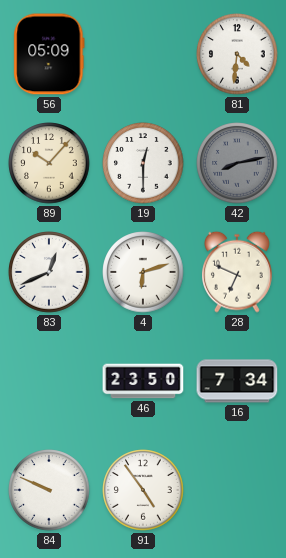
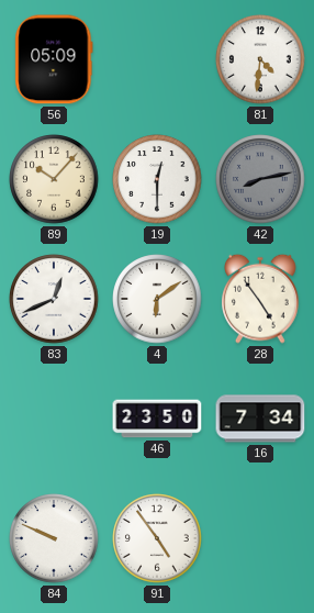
4: 6:12 -> 6:09 (157, 299)
28: 6:49 -> 4:54 (261, 299)
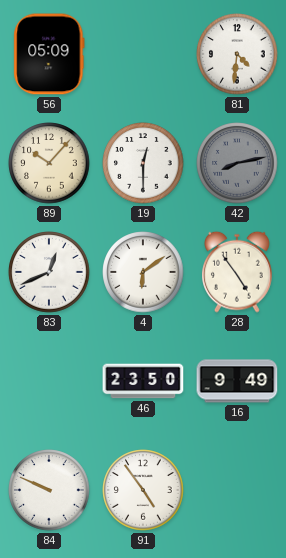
16: 7:34 -> 9:49 (237, 381)
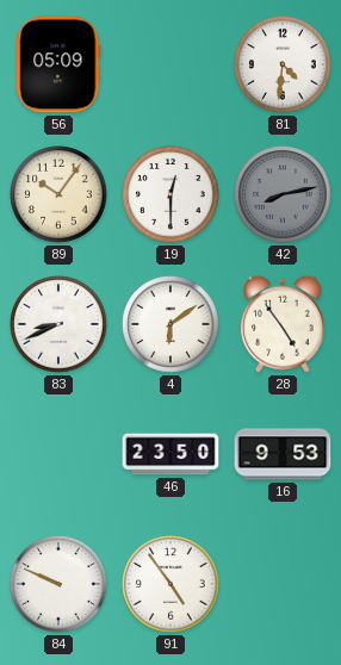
89: 10:07 -> 10:06 (58, 194)
83: 12:41 -> 8:41 (58, 324)
16: 9:49 -> 9:53 (283, 454)
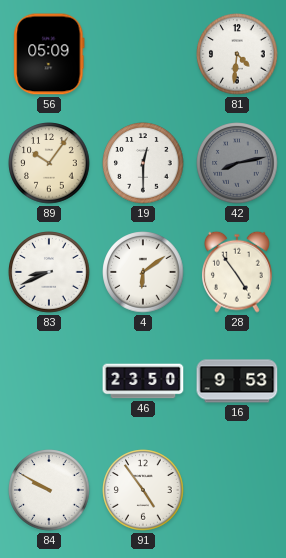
84: 9:49 -> 9:50 (49, 490)
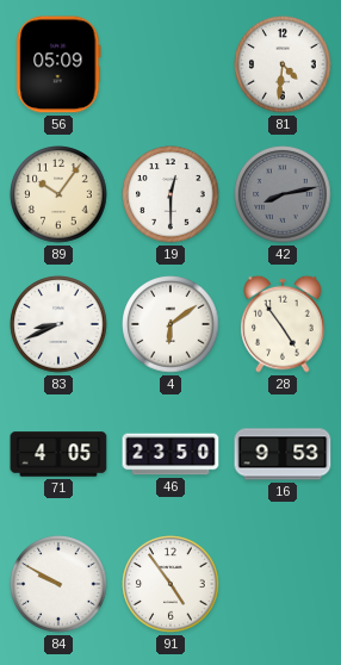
71: none -> 4:05 (58, 454)
